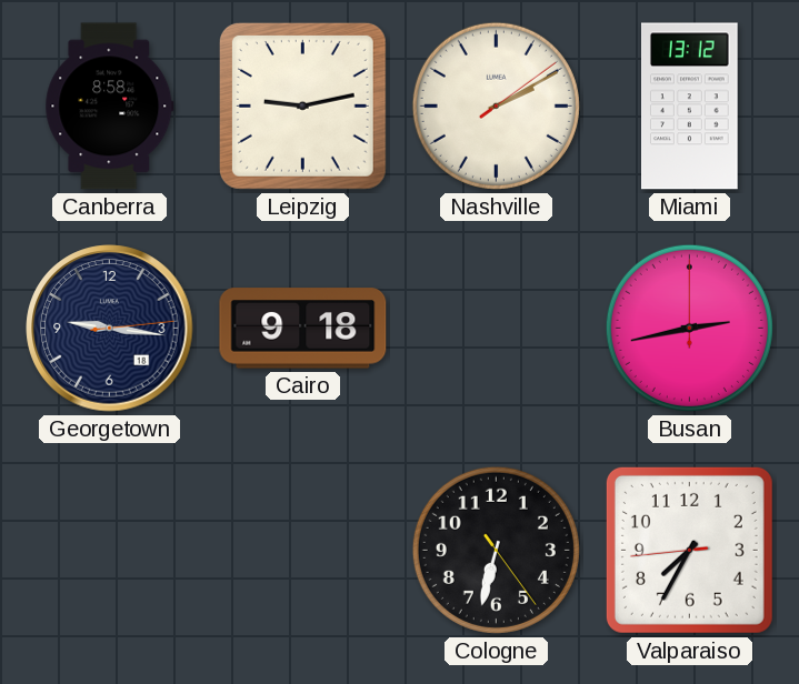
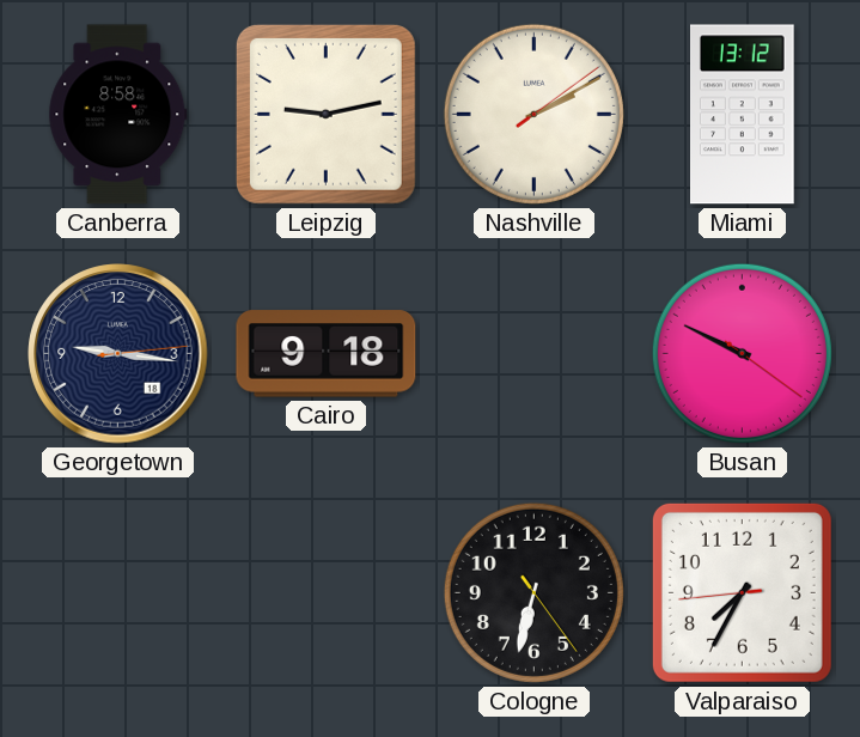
Busan: 2:43 -> 9:49 (742, 353)
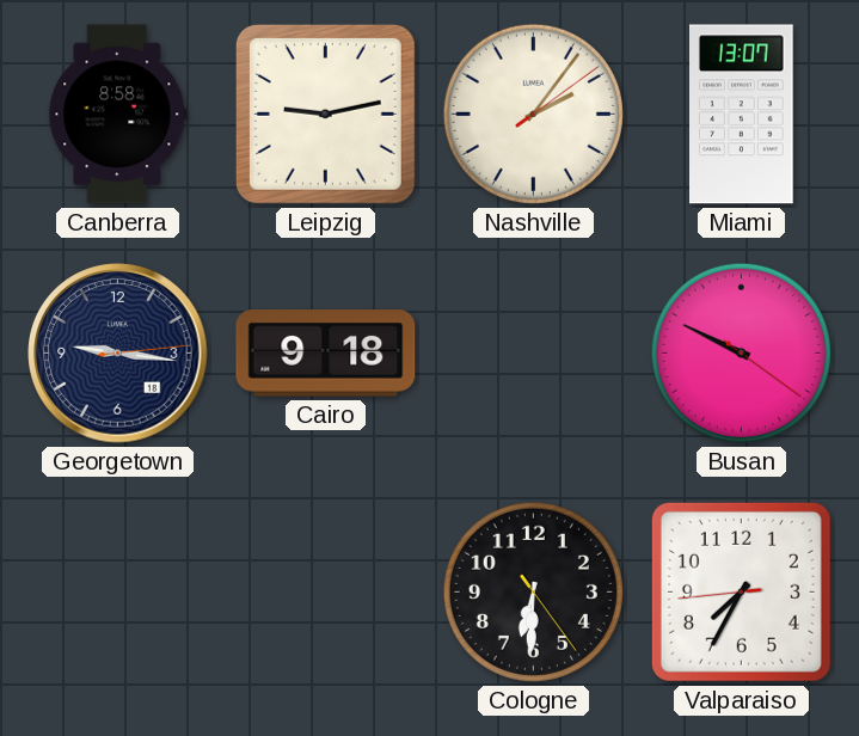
Nashville: 2:10 -> 2:06 (533, 114)
Miami: 13:12 -> 13:07 (742, 115)
Cologne: 6:32 -> 6:30 (533, 591)
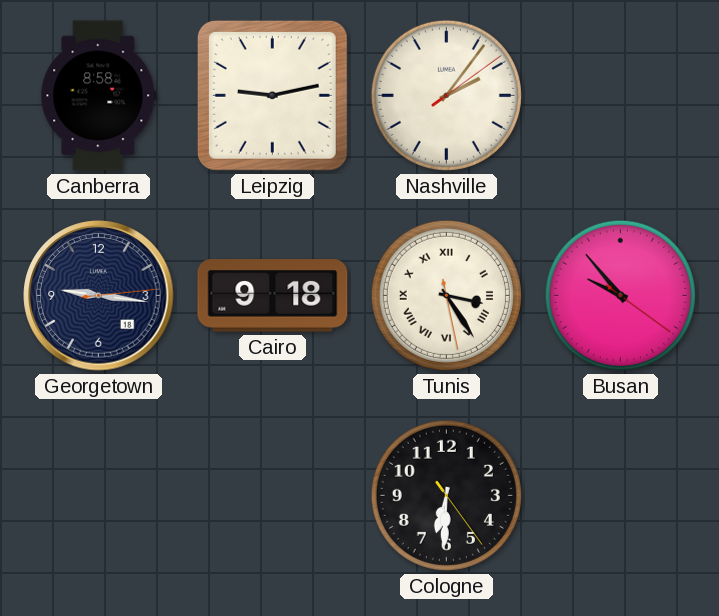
Miami: 13:07 -> none (742, 115)
Tunis: none -> 3:24 (446, 295)
Busan: 9:49 -> 9:53 (620, 295)
Valparaiso: 7:34 -> none (741, 591)
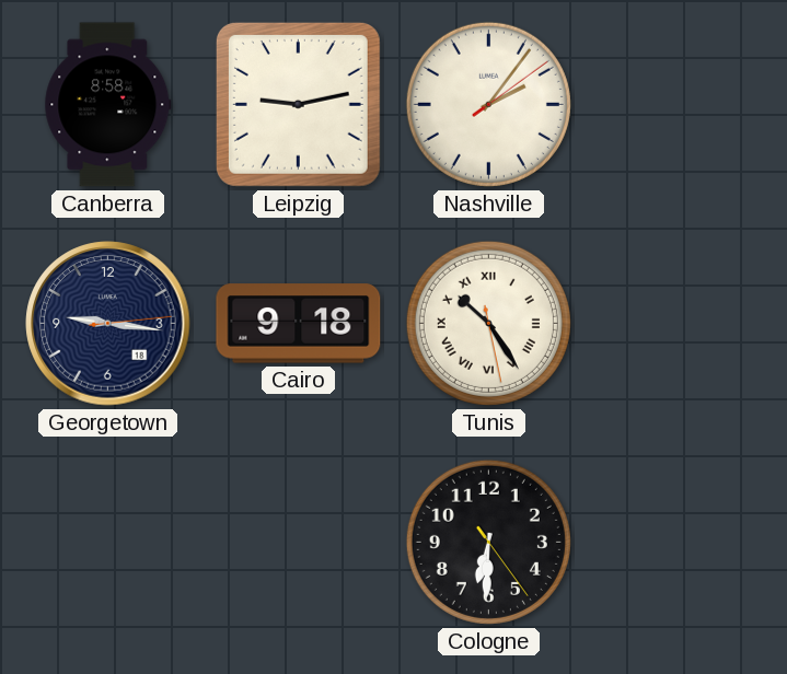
Tunis: 3:24 -> 10:24 (488, 323)
Busan: 9:53 -> none (620, 295)
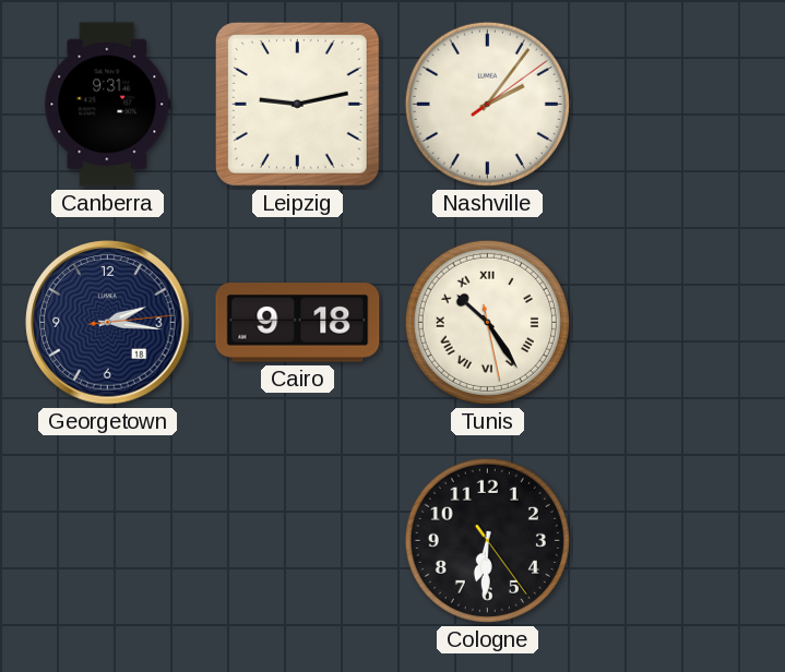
Canberra: 8:58 -> 9:31 (108, 105)
Georgetown: 9:16 -> 2:16 (108, 323)
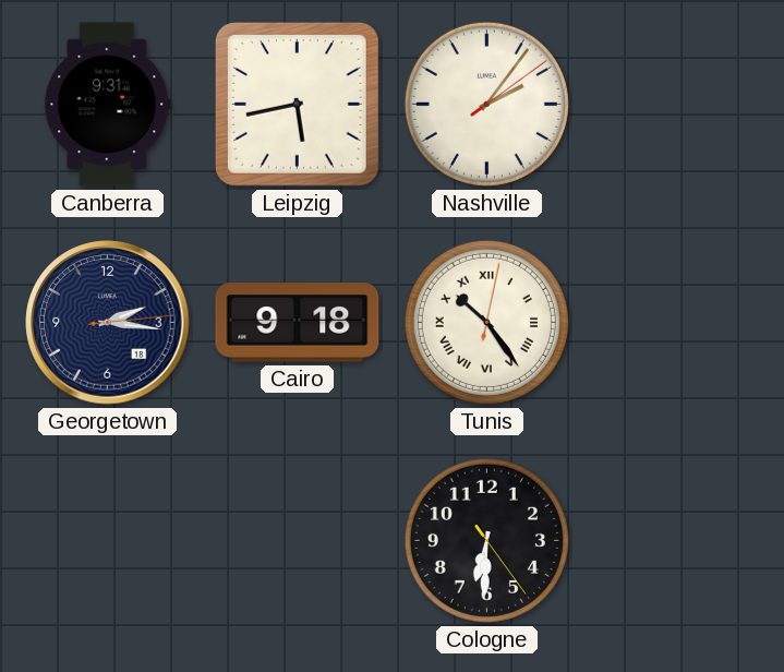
Leipzig: 9:13 -> 5:43 (297, 104)
Tunis: 10:24:28 -> 10:24:02 (486, 322)
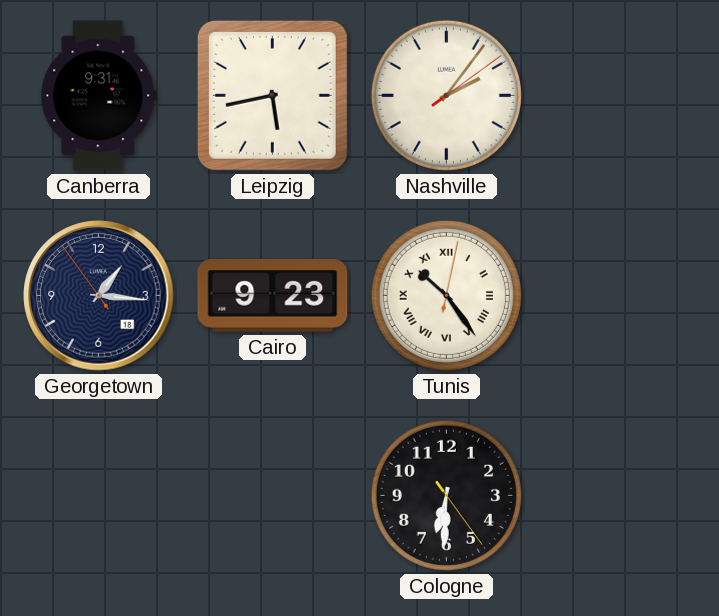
Georgetown: 2:16 -> 1:15 (99, 296)
Cairo: 9:18 -> 9:23 (273, 296)
